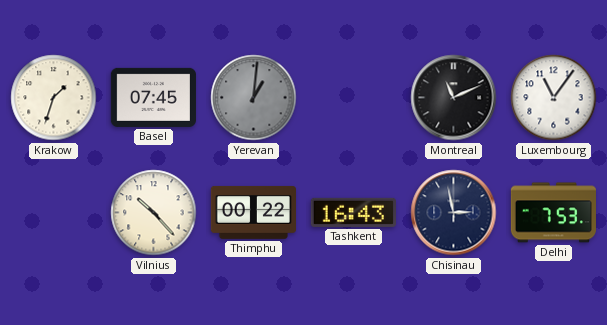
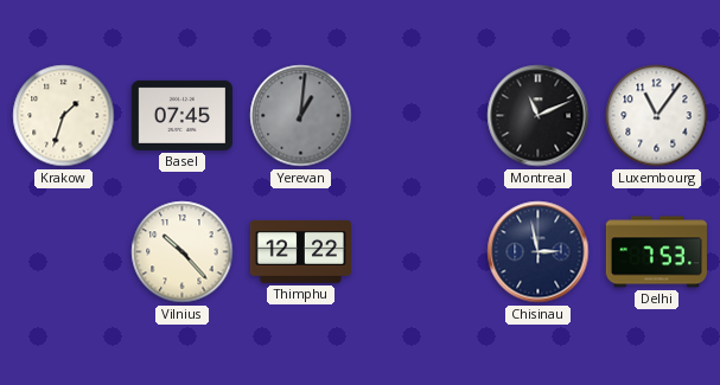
Thimphu: 00:22 -> 12:22 (300, 251)
Tashkent: 16:43 -> none (353, 212)
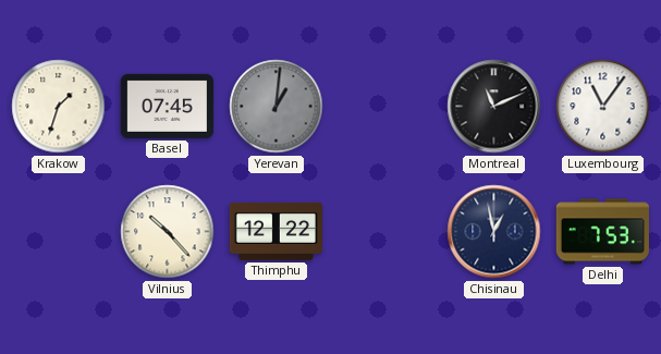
Chisinau: 2:58 -> 12:58 (494, 232)
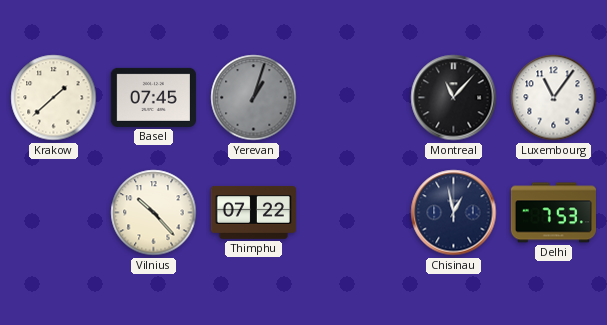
Krakow: 1:33 -> 1:38 (54, 98)
Yerevan: 1:01 -> 1:03 (254, 98)
Montreal: 11:11 -> 11:07 (454, 98)
Thimphu: 12:22 -> 07:22 (253, 212)
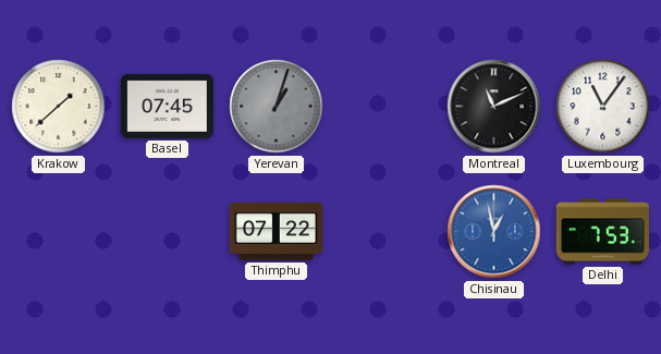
Montreal: 11:07 -> 11:11 (494, 107)
Vilnius: 10:23 -> none (154, 213)
Chisinau dial: navy -> blue (494, 232)
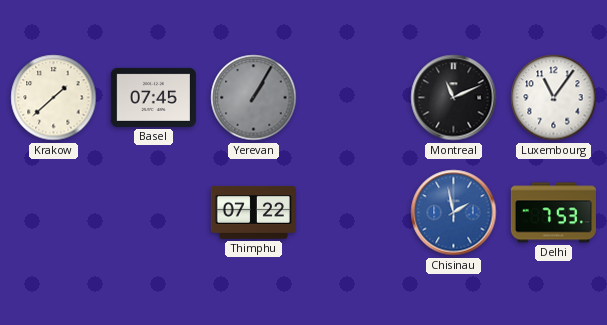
Yerevan: 1:03 -> 1:05 (254, 98)
Chisinau: 12:58 -> 1:58 (454, 213)
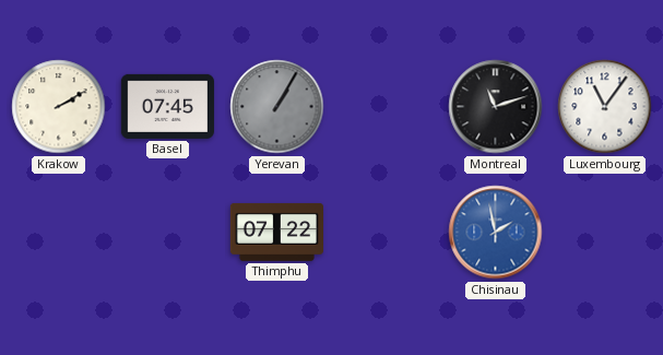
Krakow: 1:38 -> 2:10 (59, 107)
Montreal: 11:11 -> 11:12 (496, 107)
Delhi: 7:53 -> none (553, 213)
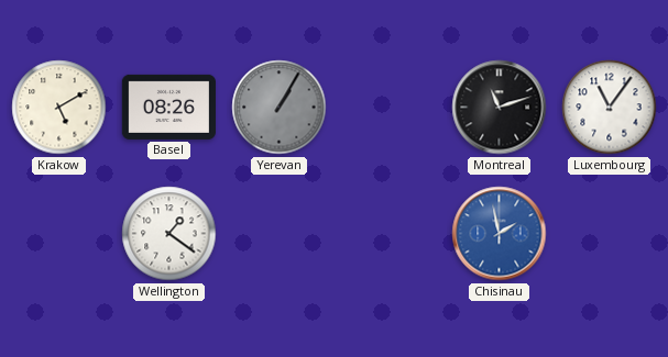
Krakow: 2:10 -> 5:10 (59, 108)
Basel: 07:45 -> 08:26 (168, 107)
Wellington: none -> 1:21 (169, 234)
Thimphu: 07:22 -> none (276, 232)
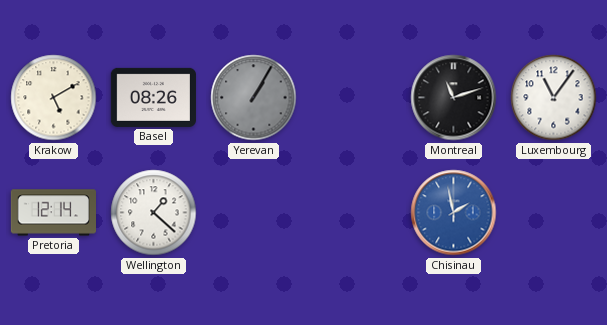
Pretoria: none -> 12:14 (53, 213)
Wellington: 1:21 -> 1:22 (154, 213)
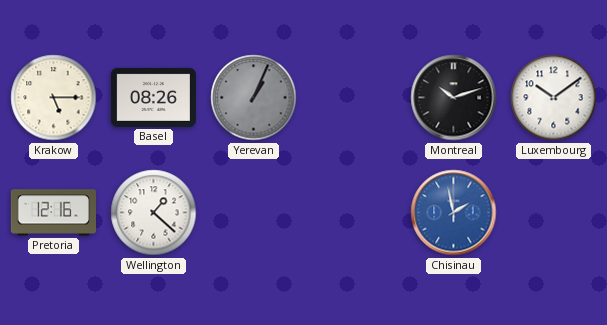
Krakow: 5:10 -> 5:15 (54, 98)
Yerevan: 1:05 -> 1:04 (254, 98)
Montreal: 11:12 -> 10:12 (454, 98)
Luxembourg: 11:06 -> 10:09 (554, 98)
Pretoria: 12:14 -> 12:16 (53, 213)
